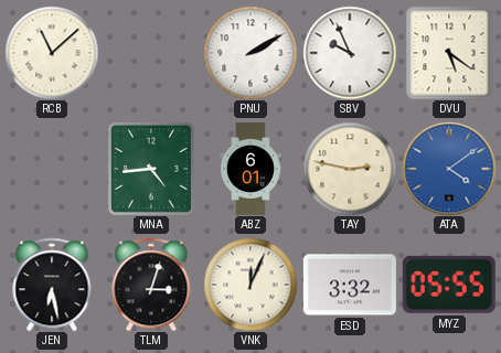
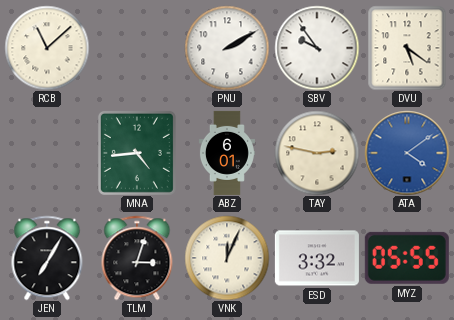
SBV: 9:56 -> 9:54 (317, 48)
JEN: 6:28 -> 7:05 (47, 258)
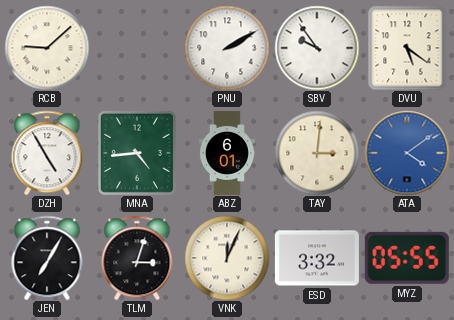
RCB: 11:08 -> 9:08 (47, 48)
DZH: none -> 4:55 (47, 153)
TAY: 2:47 -> 3:01 (317, 153)
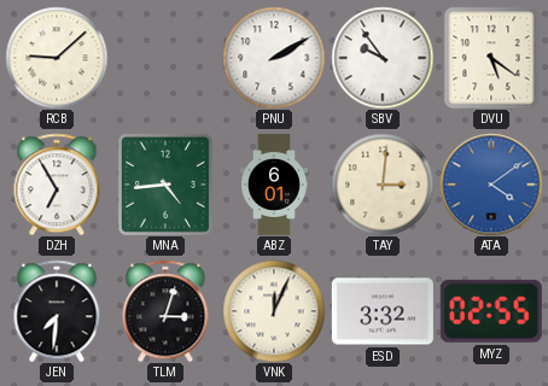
DZH: 4:55 -> 6:55 (57, 185)
JEN: 7:05 -> 7:31 (57, 311)
MYZ: 05:55 -> 02:55 (491, 311)
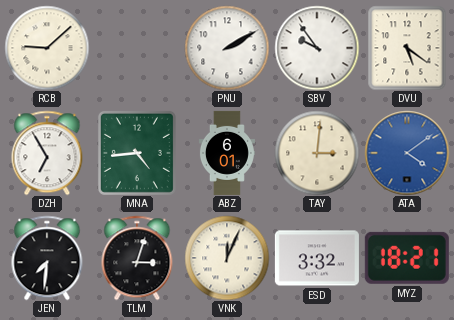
MYZ: 02:55 -> 18:21 (407, 258)
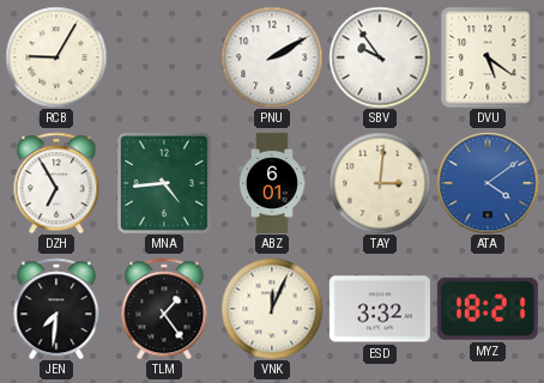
RCB: 9:08 -> 9:05 (56, 57)
TLM: 3:03 -> 1:24 (164, 309)
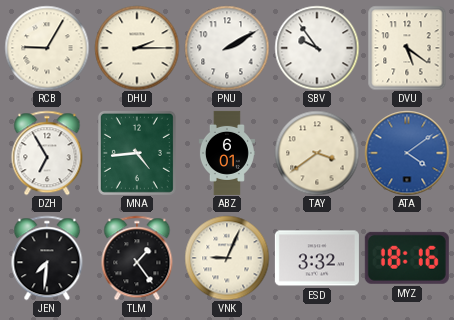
DHU: none -> 2:15 (137, 48)
TAY: 3:01 -> 3:39 (317, 153)
VNK: 12:04 -> 9:04 (227, 258)
MYZ: 18:21 -> 18:16 (407, 258)
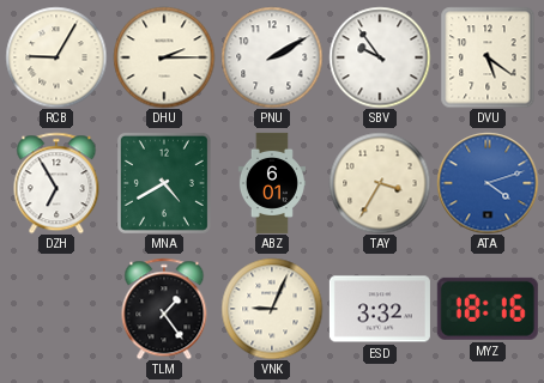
MNA: 4:44 -> 4:40 (164, 183)
TAY: 3:39 -> 3:35 (380, 183)
ATA: 4:09 -> 4:12 (488, 183)
JEN: 7:31 -> none (47, 258)
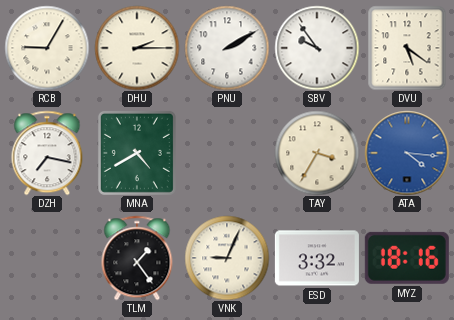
DZH: 6:55 -> 7:17 (47, 153)
ABZ: 6:01 -> none (272, 183)
ATA: 4:12 -> 4:16 (407, 153)
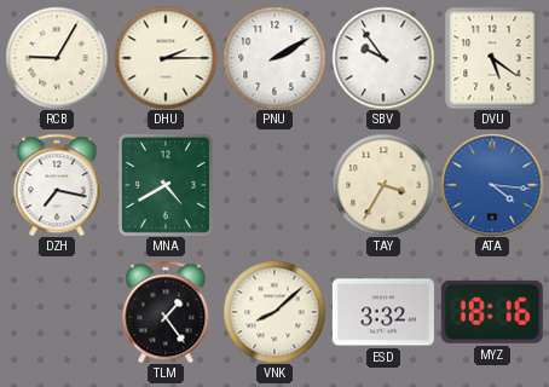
VNK: 9:04 -> 8:08 (274, 312)
